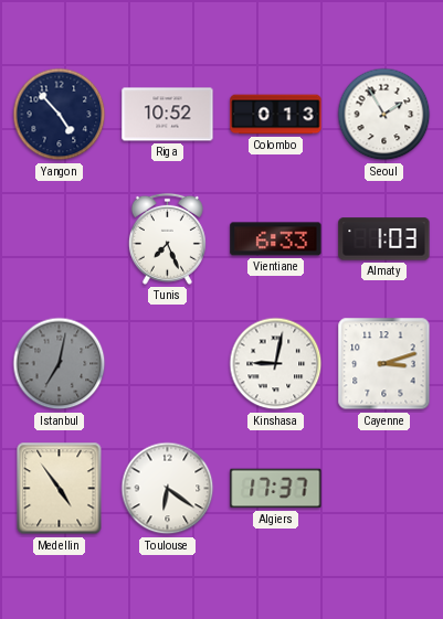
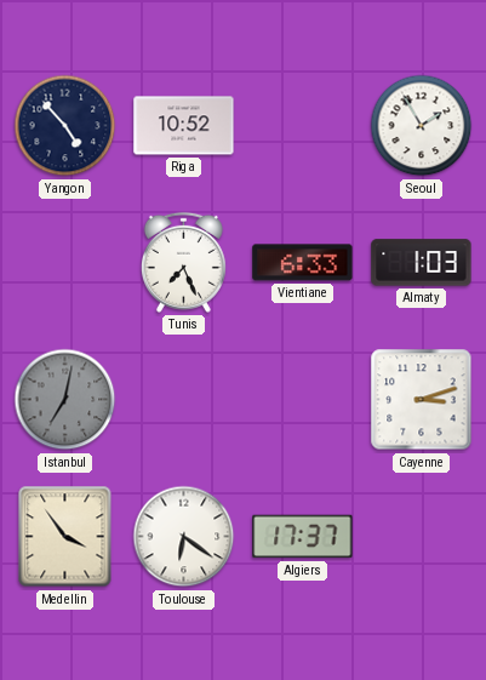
Colombo: 0:13 -> none (276, 115)
Kinshasa: 9:02 -> none (276, 364)
Medellin: 4:54 -> 3:54 (65, 537)
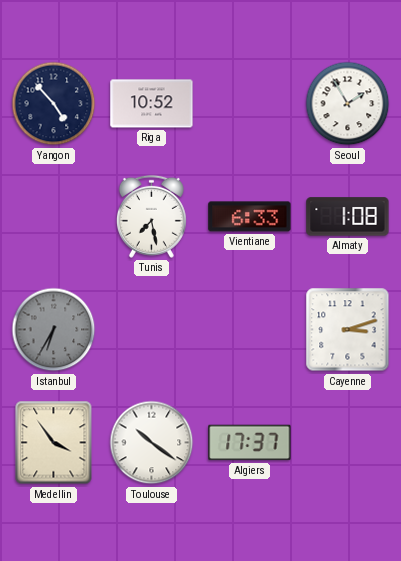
Tunis: 7:26 -> 7:28 (151, 216)
Almaty: 1:03 -> 1:08 (348, 217)
Istanbul: 7:02 -> 6:35 (54, 330)
Toulouse: 6:21 -> 10:21 (152, 443)
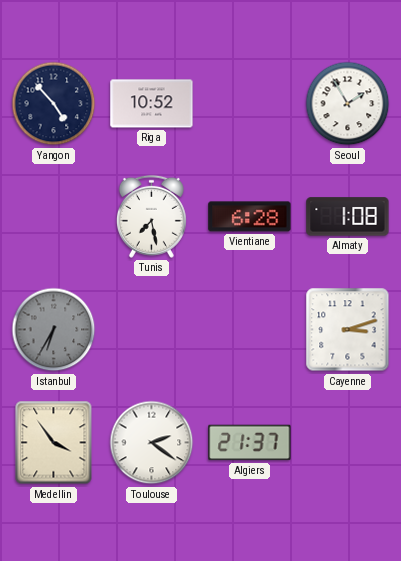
Vientiane: 6:33 -> 6:28 (250, 217)
Toulouse: 10:21 -> 2:21 (152, 443)
Algiers: 17:37 -> 21:37 (250, 443)
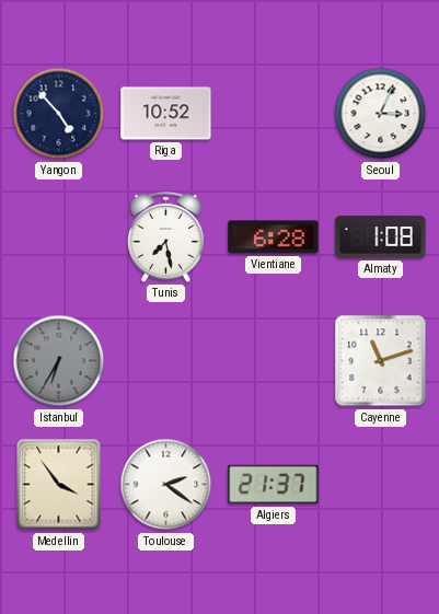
Seoul: 1:55 -> 3:04 (381, 114)
Cayenne: 3:12 -> 11:12 (381, 361)
